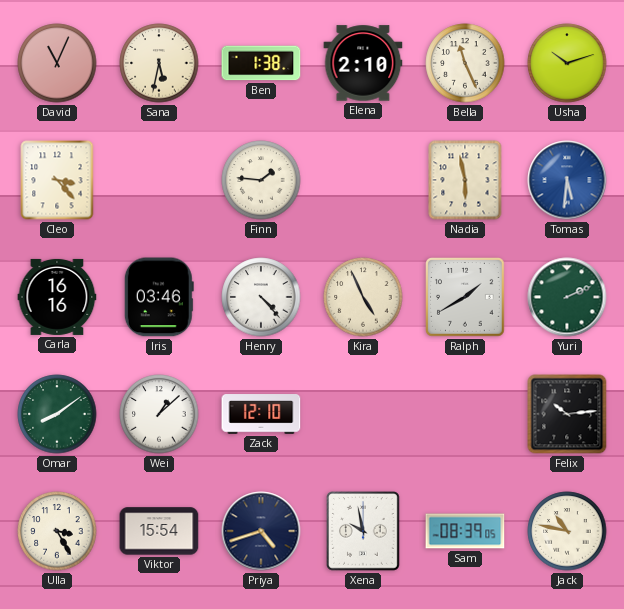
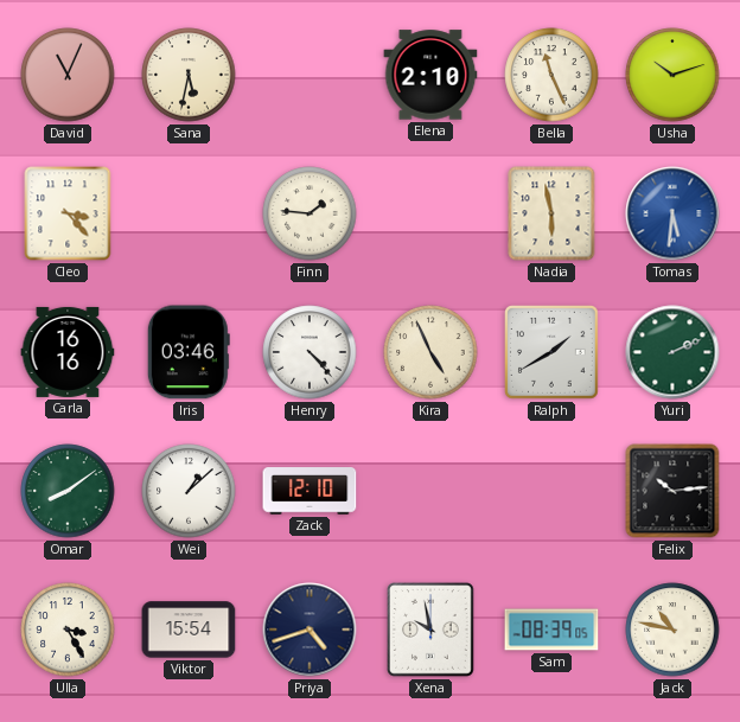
Ben: 1:38 -> none (261, 63)
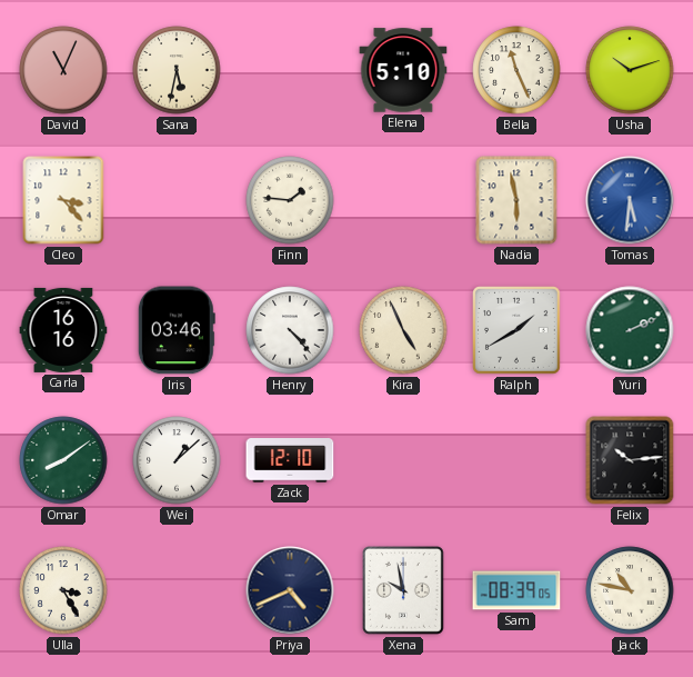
Elena: 2:10 -> 5:10 (403, 70)
Viktor: 15:54 -> none (189, 630)
Priya: 4:42 -> 4:41 (290, 590)
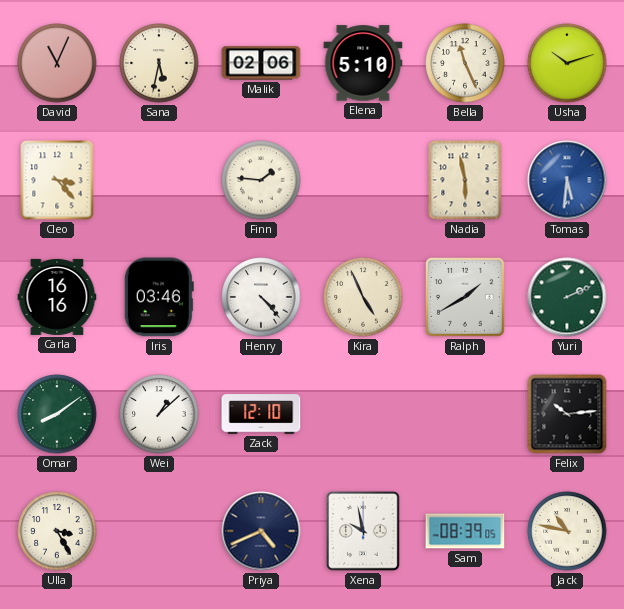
Malik: none -> 02:06 (261, 63)
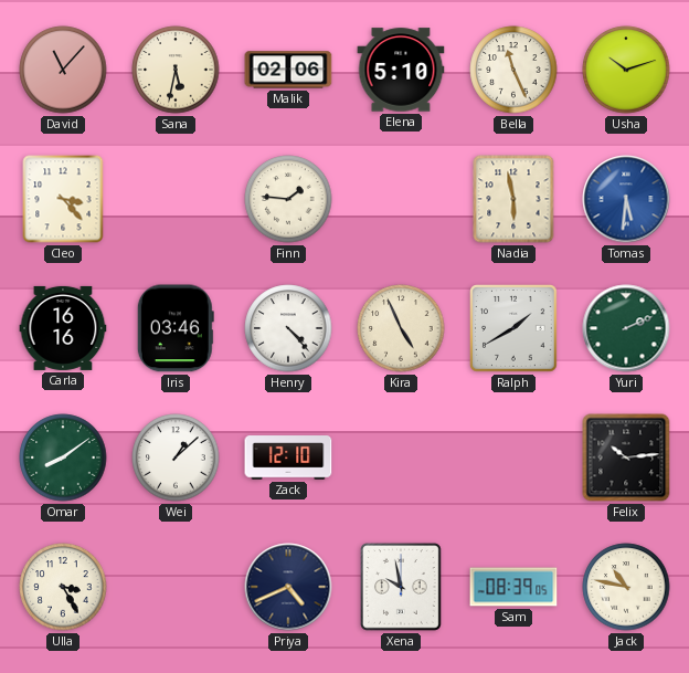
David: 11:04 -> 11:07 (63, 70)
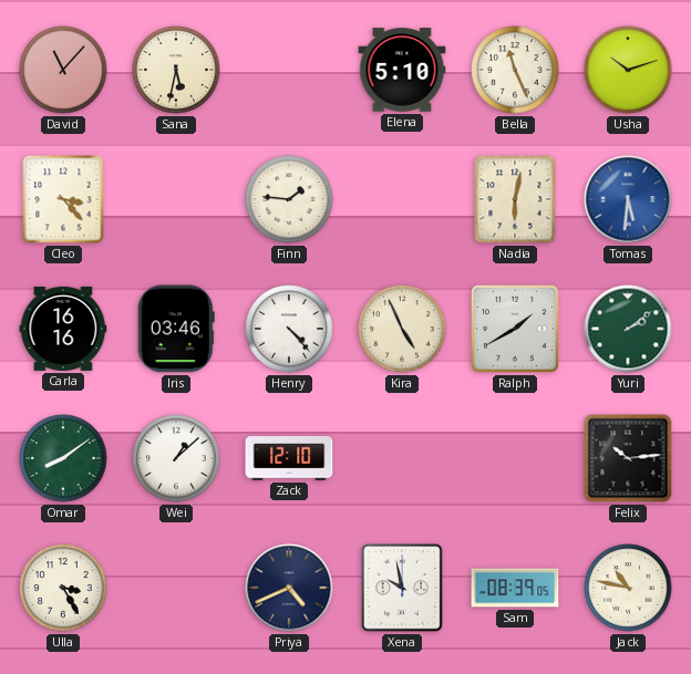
Malik: 02:06 -> none (288, 70)
Nadia: 5:58 -> 6:02 (515, 199)
Yuri: 2:11 -> 2:09 (628, 329)
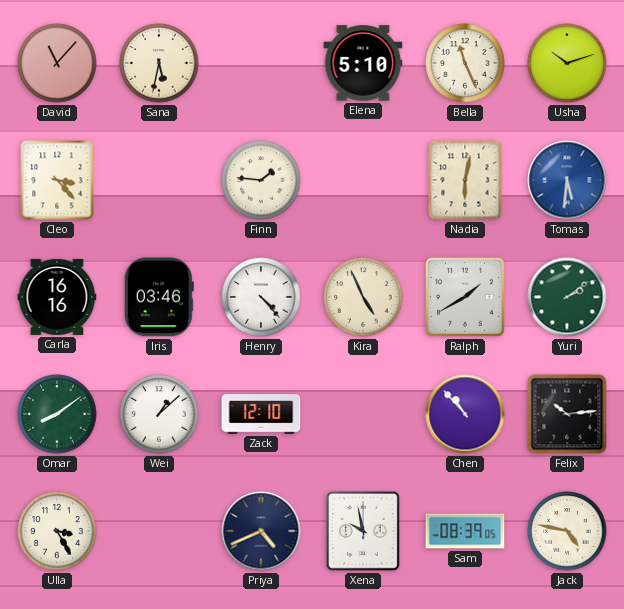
Chen: none -> 10:53 (465, 414)
Jack: 10:47 -> 4:47 (567, 531)
